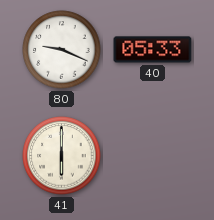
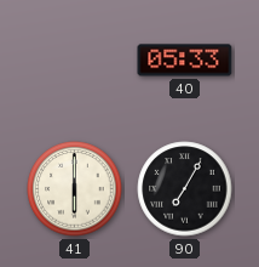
80: 9:19 -> none (62, 50)
90: none -> 7:05 (185, 189)
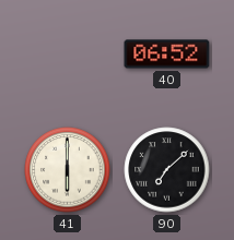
40: 05:33 -> 06:52 (167, 55)
90: 7:05 -> 7:08 (167, 170)
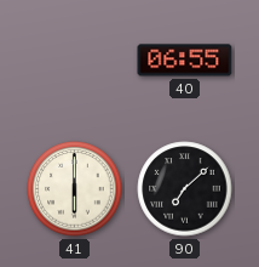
40: 06:52 -> 06:55 (185, 61)
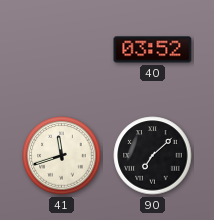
40: 06:55 -> 03:52 (153, 50)
41: 6:00 -> 11:42 (62, 156)
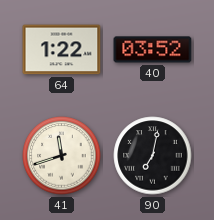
64: none -> 1:22 (62, 50)
90: 7:08 -> 7:02 (153, 156)
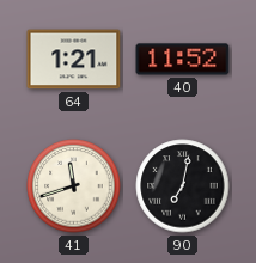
64: 1:22 -> 1:21 (74, 60)
40: 03:52 -> 11:52 (183, 60)
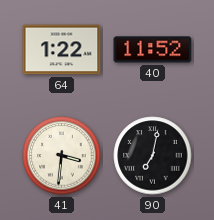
64: 1:21 -> 1:22 (62, 50)
41: 11:42 -> 3:31 (62, 156)
